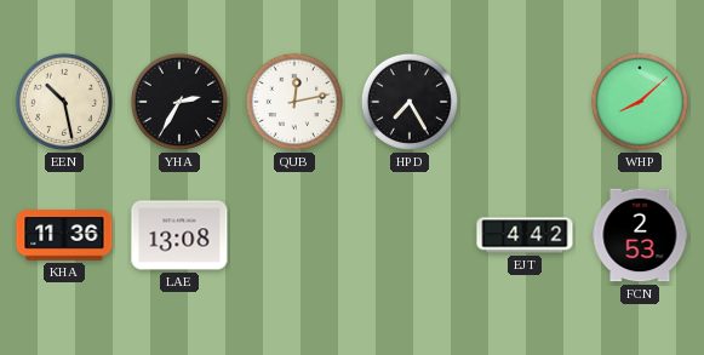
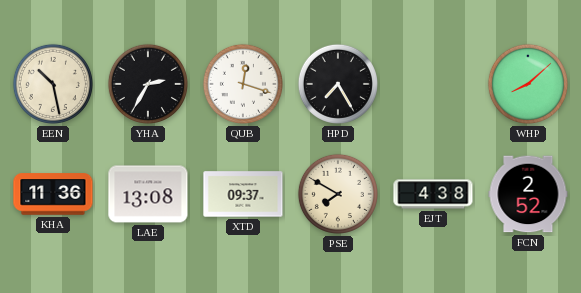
QUB: 12:13 -> 12:18 (243, 84)
XTD: none -> 09:37 (243, 194)
PSE: none -> 7:50 (338, 194)
EJT: 4:42 -> 4:38 (433, 194)
FCN: 2:53 -> 2:52 (528, 194)
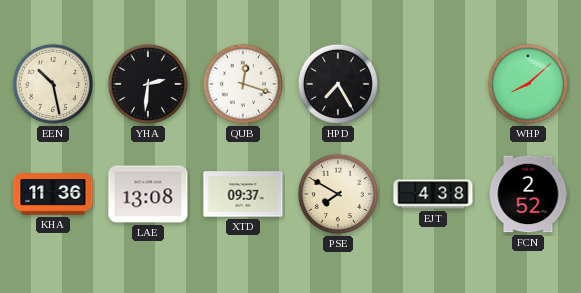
YHA: 2:35 -> 2:31 (148, 84)
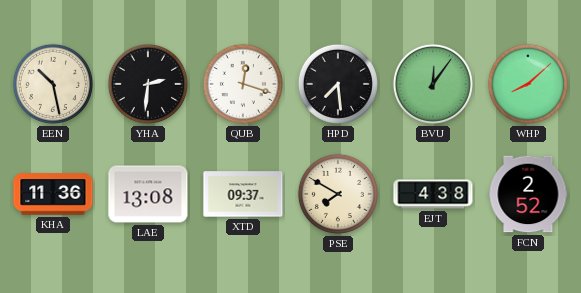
HPD: 7:25 -> 7:29 (338, 84)
BVU: none -> 12:06 (433, 84)
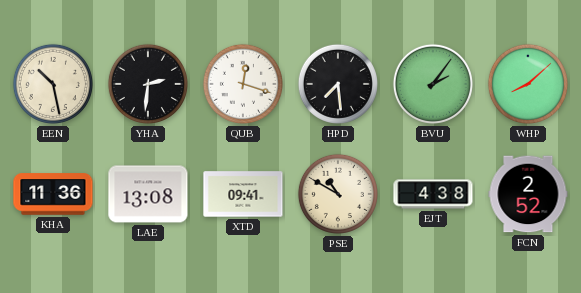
BVU: 12:06 -> 2:06 (433, 84)
XTD: 09:37 -> 09:41 (243, 194)
PSE: 7:50 -> 10:50 (338, 194)
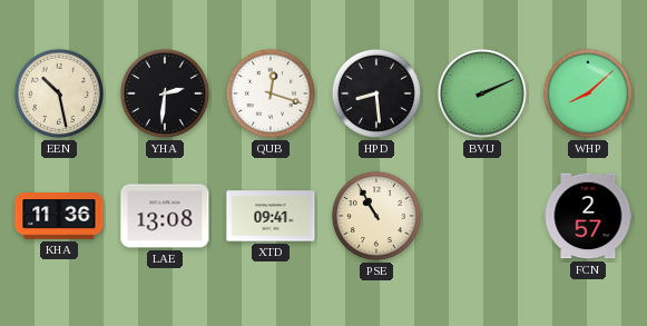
HPD: 7:29 -> 8:29 (376, 93)
BVU: 2:06 -> 2:11 (482, 93)
PSE: 10:50 -> 10:55 (376, 216)
EJT: 4:38 -> none (433, 194)
FCN: 2:52 -> 2:57 (588, 216)
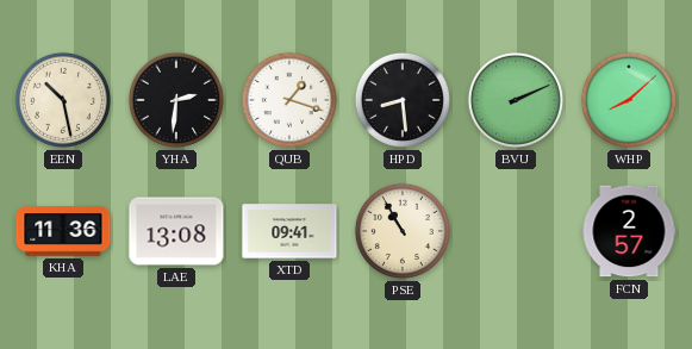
QUB: 12:18 -> 1:18 (289, 100)
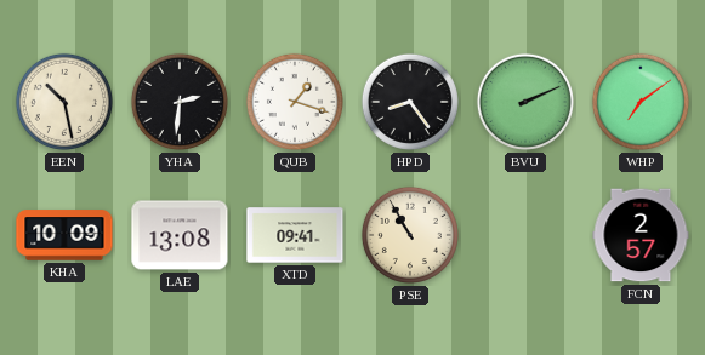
HPD: 8:29 -> 8:24 (410, 102)
WHP: 8:08 -> 7:09 (641, 102)
KHA: 11:36 -> 10:09 (64, 235)
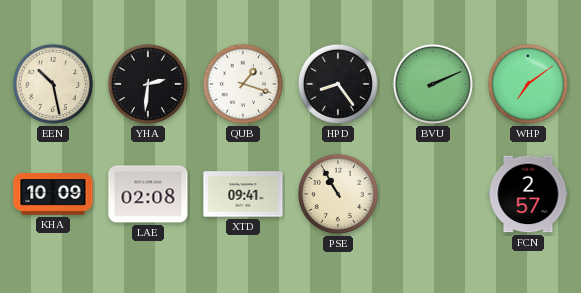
LAE: 13:08 -> 02:08 (148, 194)
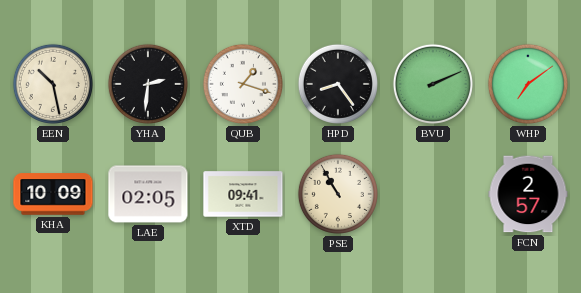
LAE: 02:08 -> 02:05 (148, 194)
